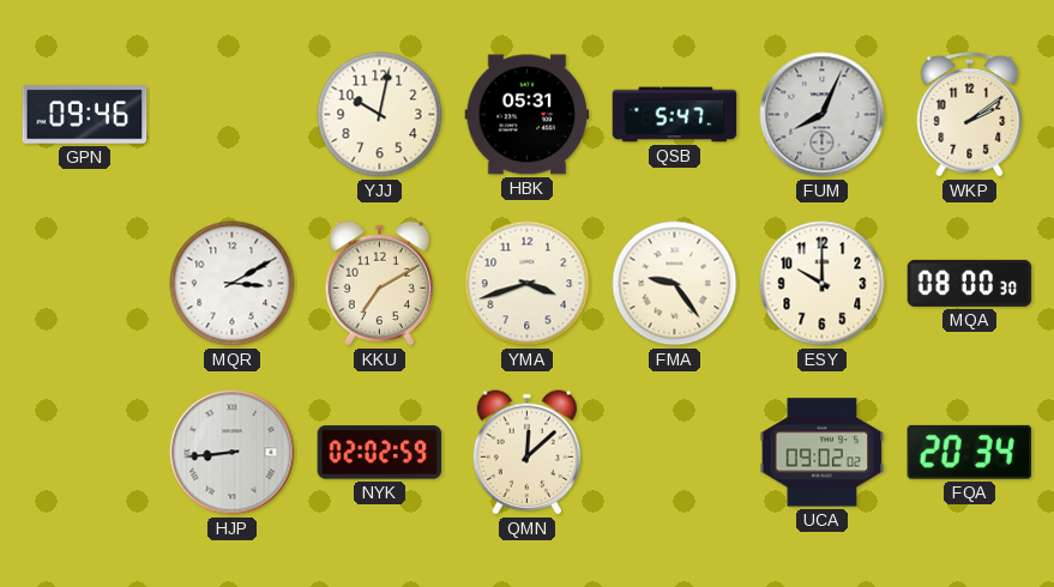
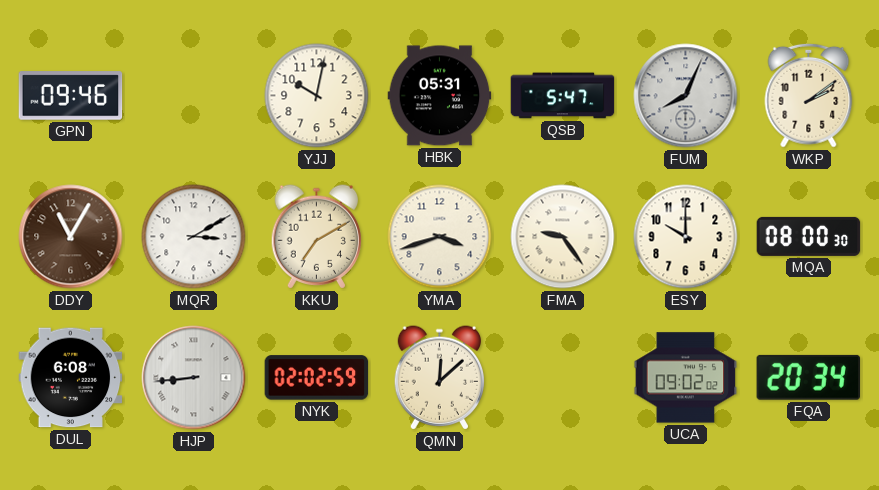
DDY: none -> 11:05 (71, 237)
DUL: none -> 6:08 (71, 378)
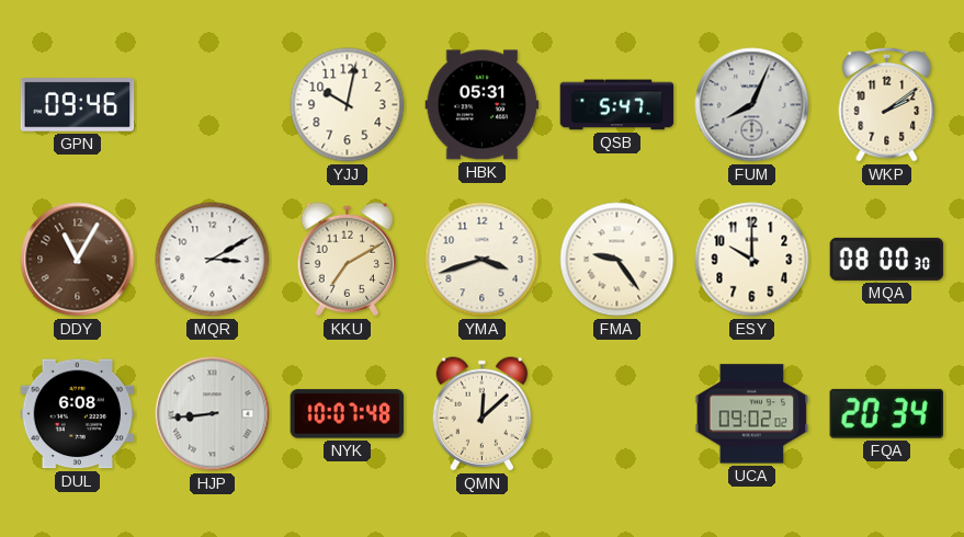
NYK: 02:02 -> 10:07 (348, 414)
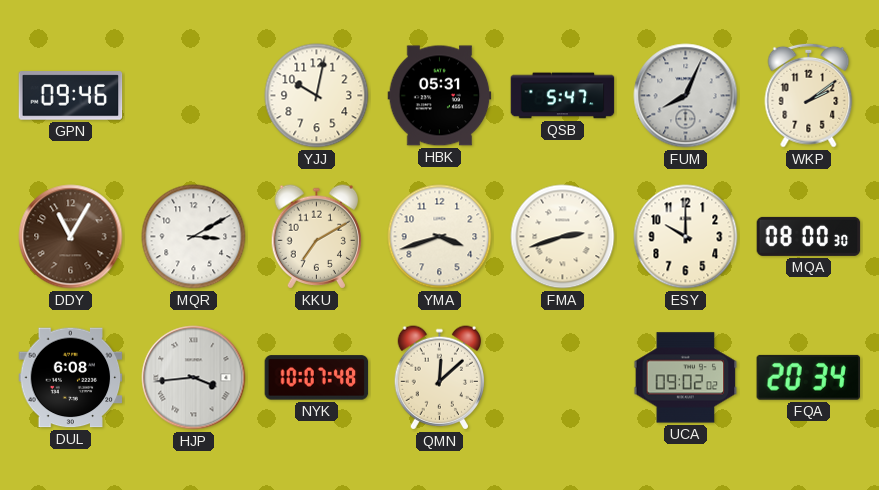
FMA: 9:24 -> 2:42 (563, 237)
HJP: 8:44 -> 3:44 (194, 378)
